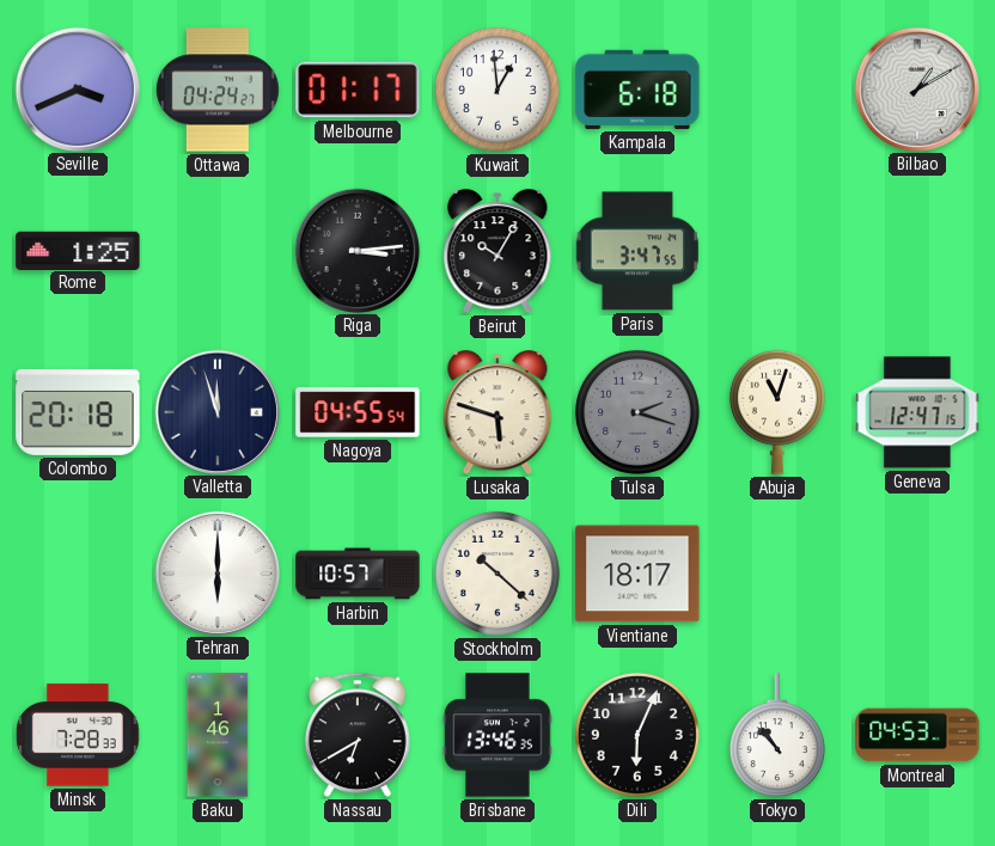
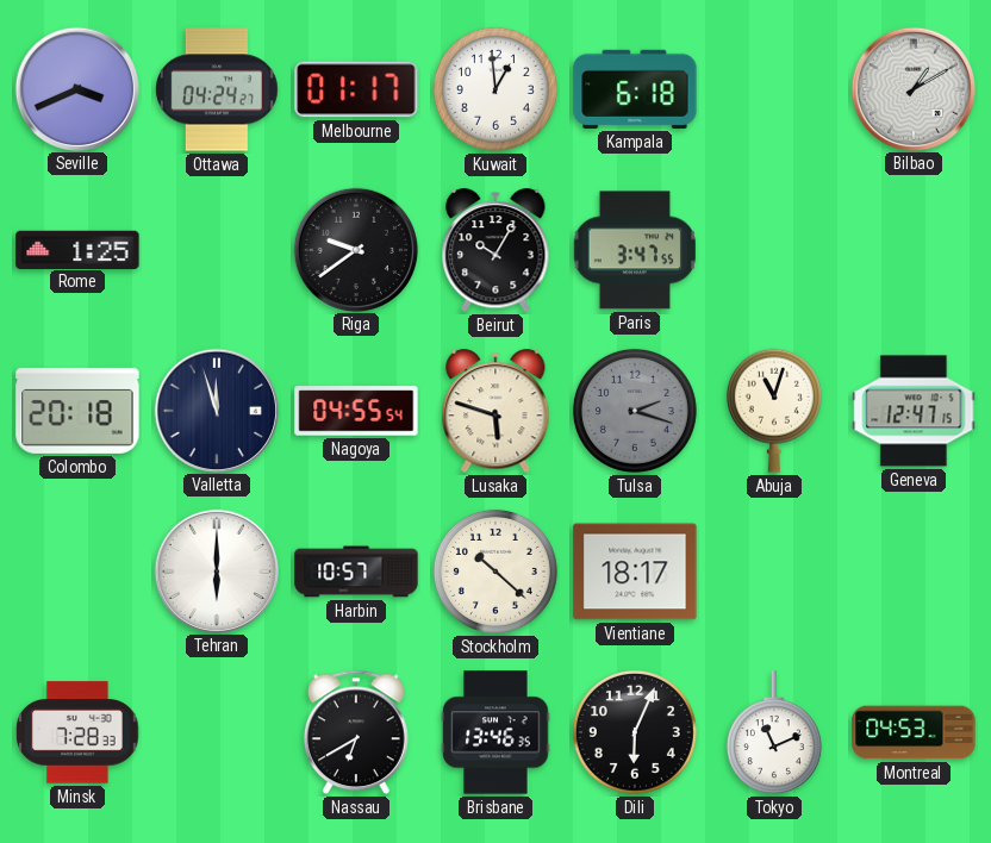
Riga: 3:14 -> 9:39 (355, 249)
Baku: 1:46 -> none (218, 735)
Tokyo: 10:53 -> 11:11 (774, 733)
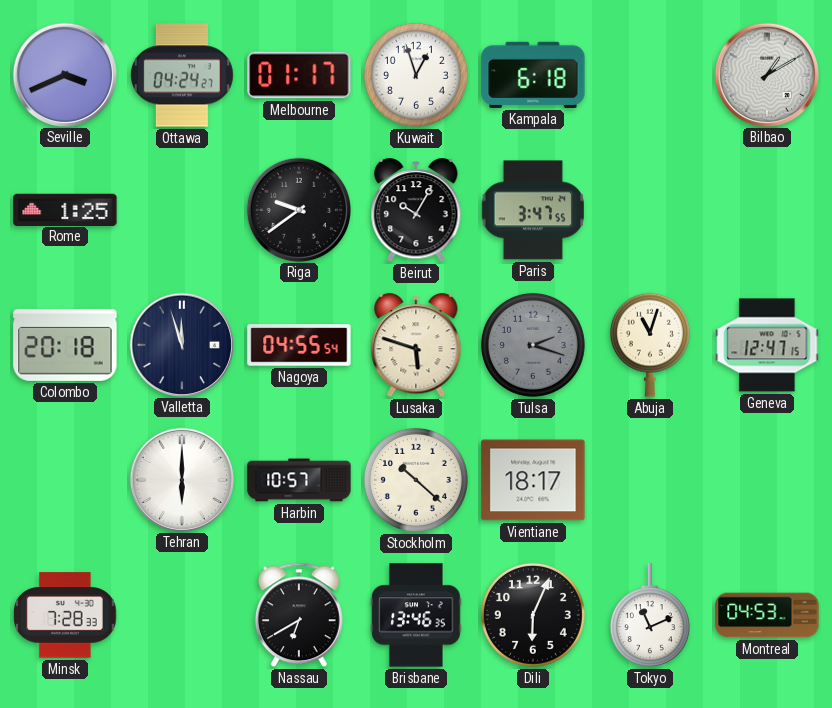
Kuwait: 12:59 -> 12:57 (416, 75)
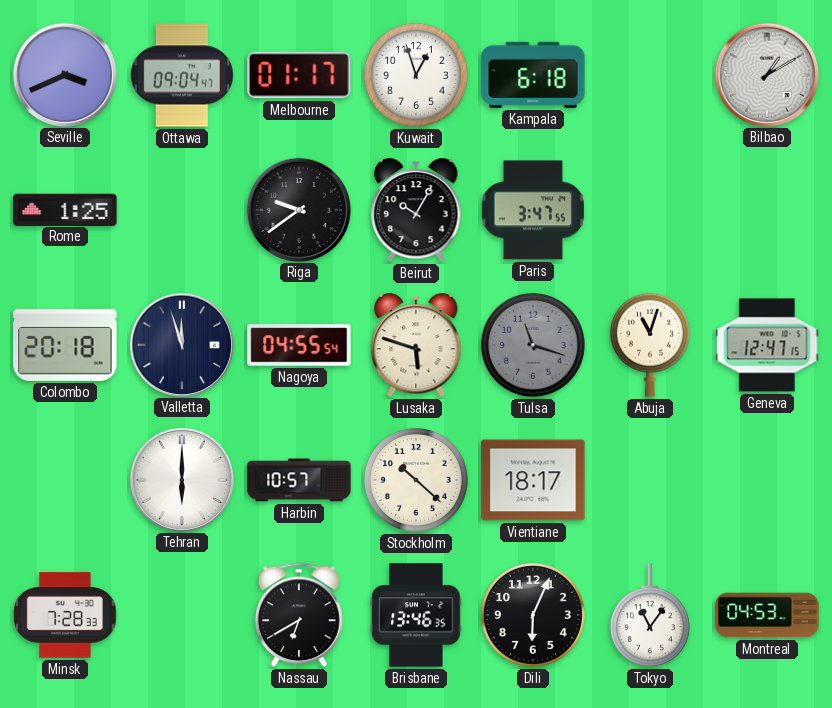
Ottawa: 04:24 -> 09:04 (183, 75)
Tulsa: 2:18 -> 11:18 (533, 345)
Tokyo: 11:11 -> 11:06 (650, 616)
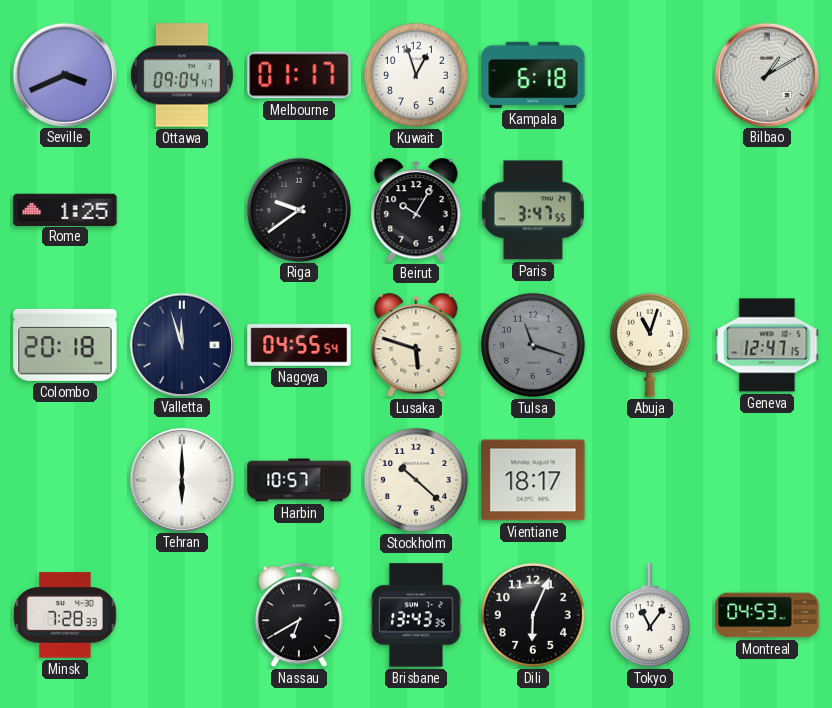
Brisbane: 13:46 -> 13:43 (416, 615)
